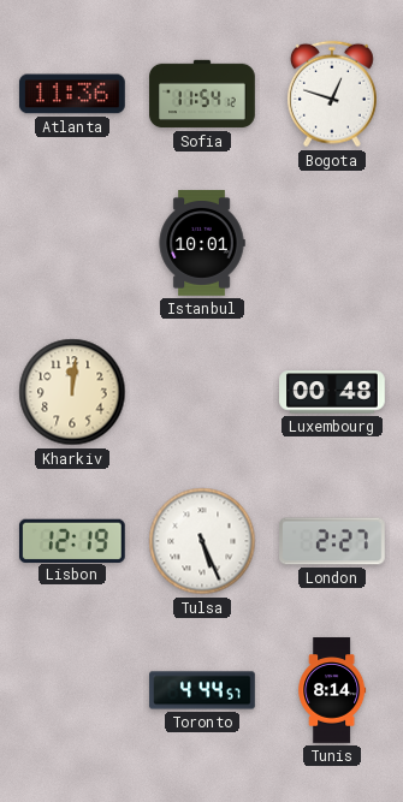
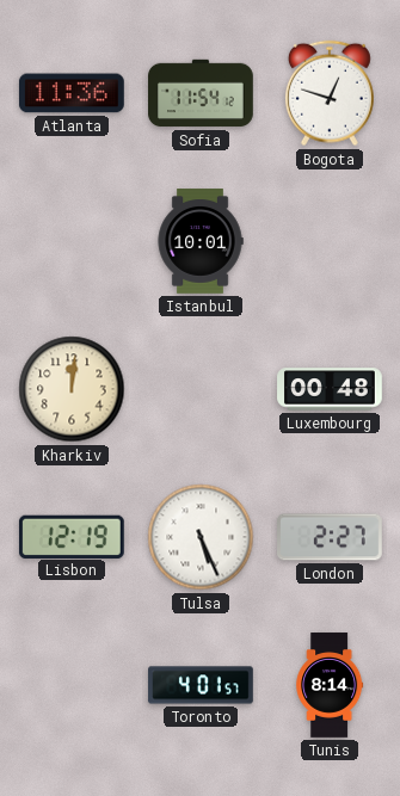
Toronto: 4:44 -> 4:01 (201, 685)
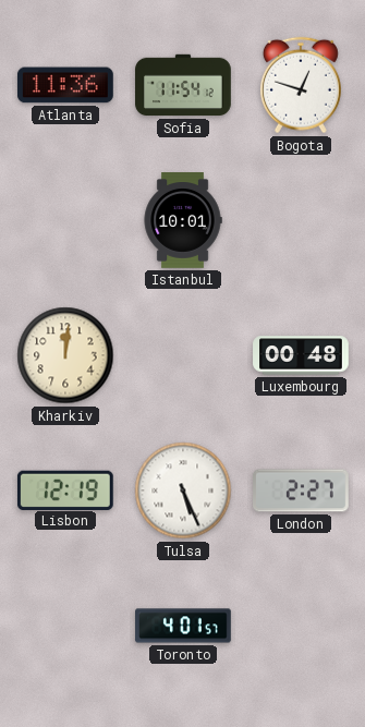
Tunis: 8:14 -> none (330, 685)
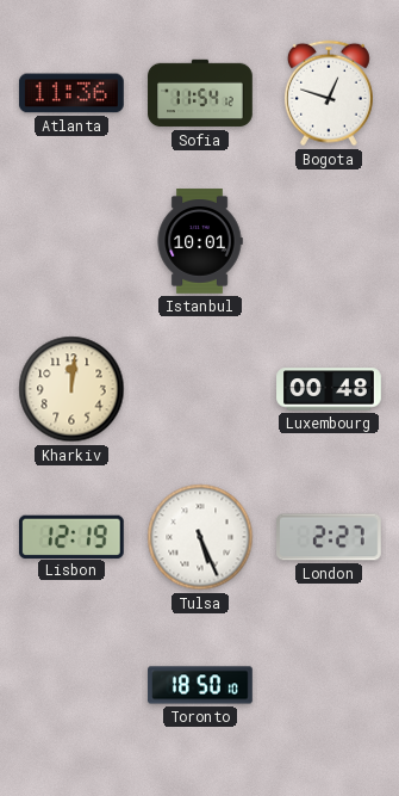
Toronto: 4:01 -> 18:50 (200, 685)
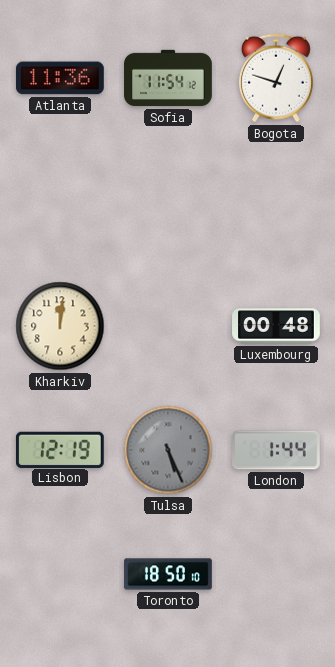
Istanbul: 10:01 -> none (200, 241)
Tulsa dial: white -> grey (168, 450)
London: 2:27 -> 1:44 (277, 450)
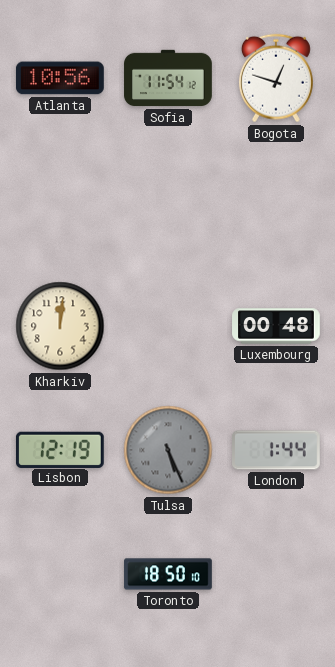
Atlanta: 11:36 -> 10:56 (60, 78)
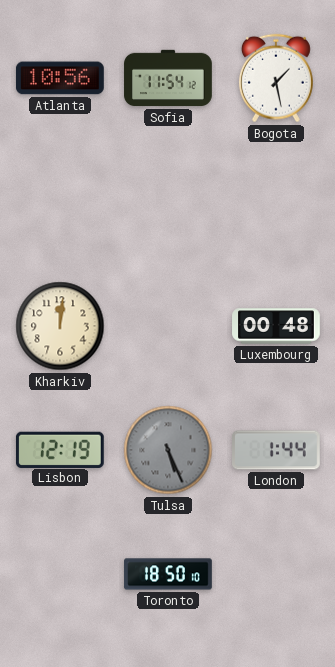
Bogota: 12:48 -> 1:28 (276, 78)
